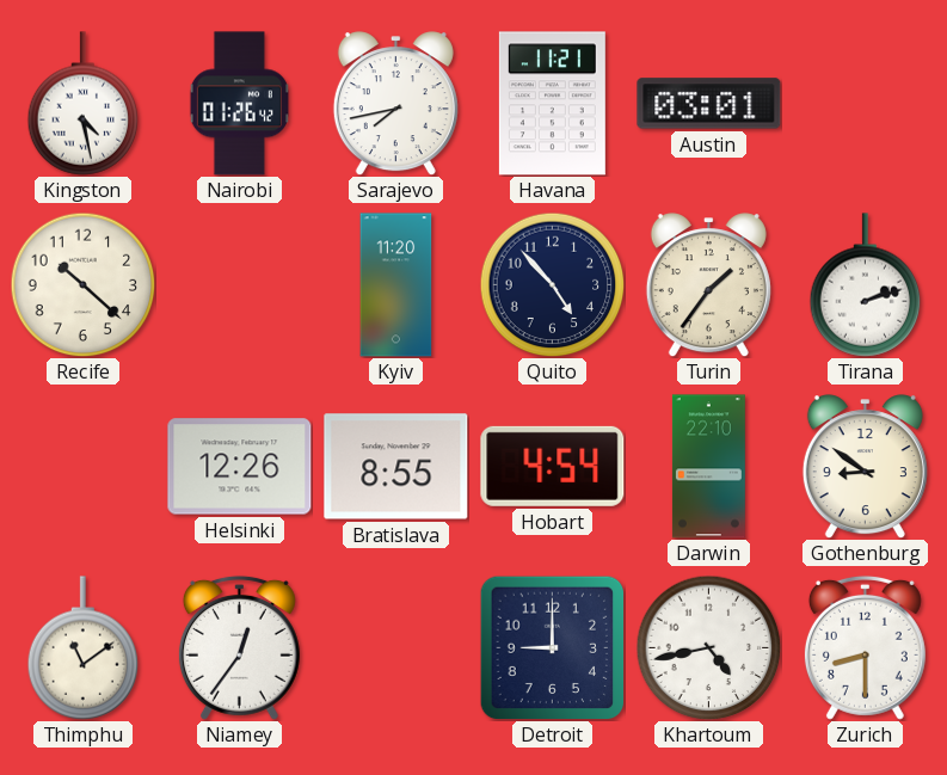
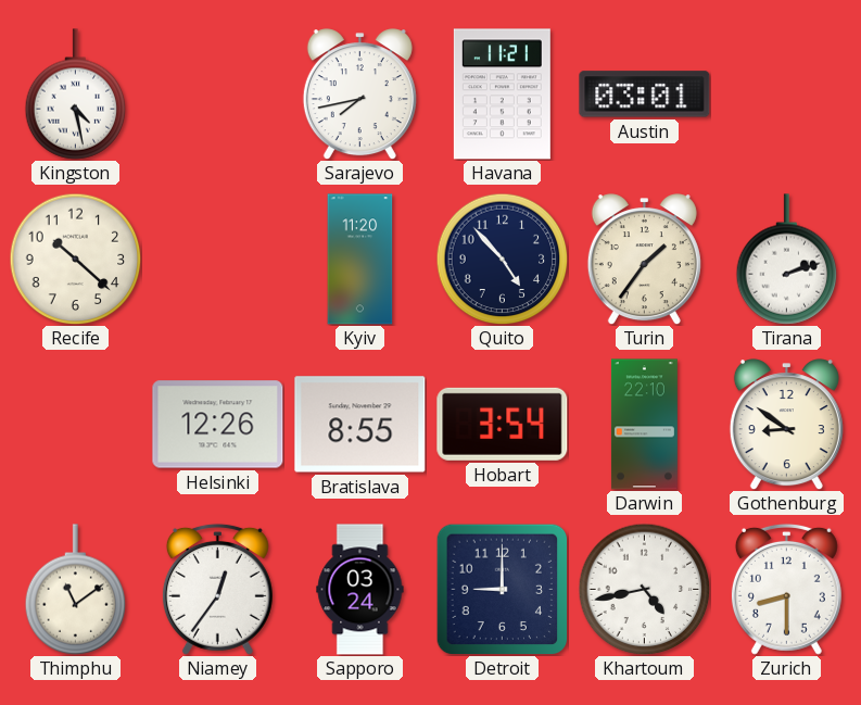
Nairobi: 01:26 -> none (239, 104)
Hobart: 4:54 -> 3:54 (503, 424)
Sapporo: none -> 03:24 (360, 590)
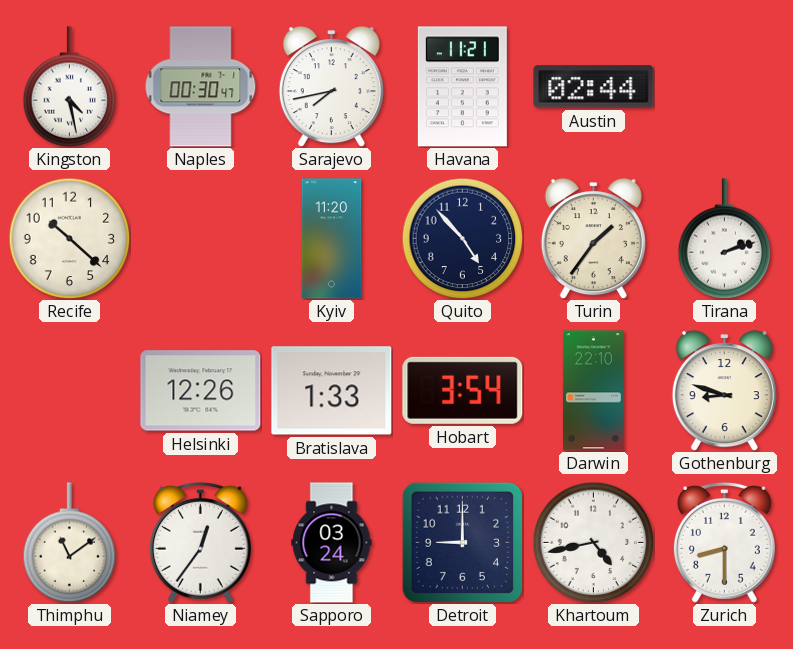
Naples: none -> 00:30 (201, 87)
Austin: 03:01 -> 02:44 (594, 87)
Bratislava: 8:55 -> 1:33 (332, 391)
Gothenburg: 8:51 -> 8:48 (724, 391)
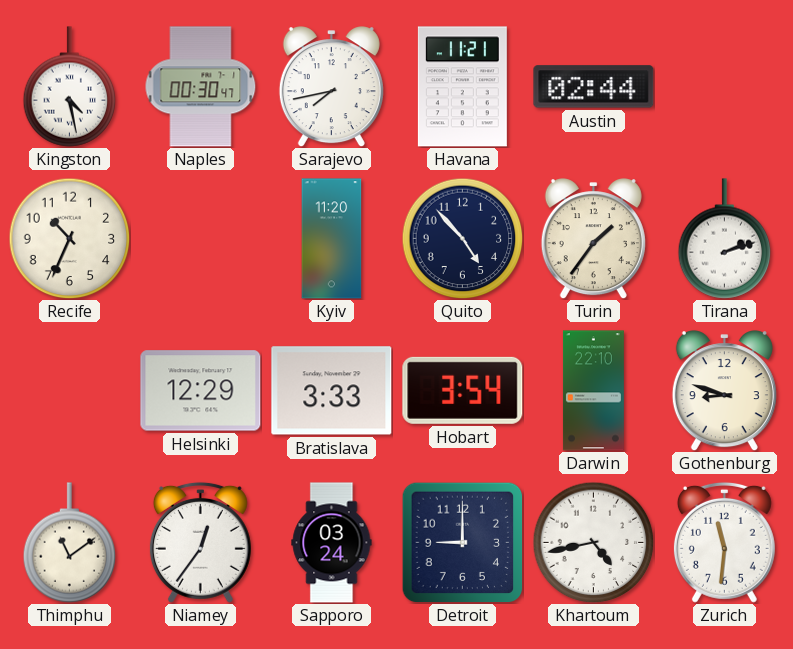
Recife: 10:22 -> 10:34 (69, 238)
Helsinki: 12:26 -> 12:29 (201, 391)
Bratislava: 1:33 -> 3:33 (332, 391)
Zurich: 8:30 -> 11:31 (724, 542)
